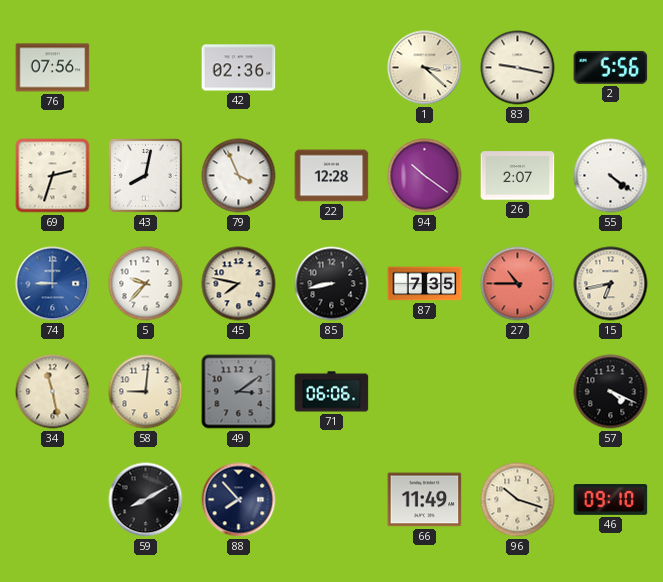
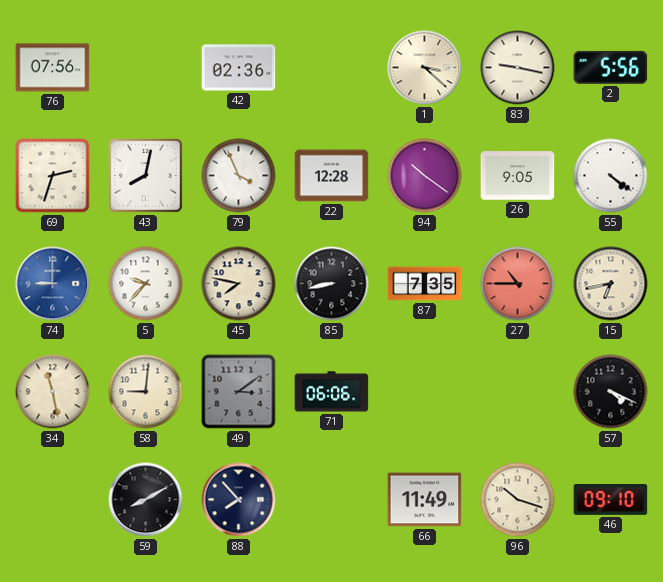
26: 2:07 -> 9:05 (518, 176)
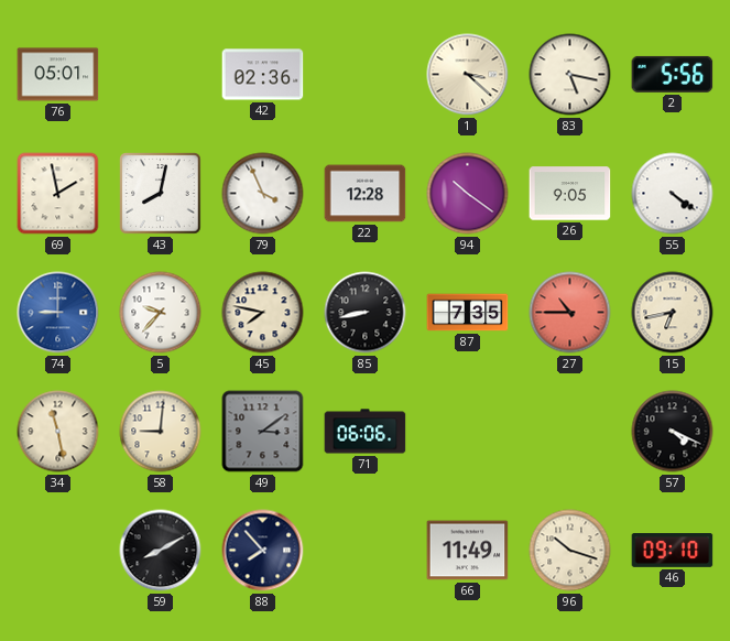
76: 07:56 -> 05:01 (58, 75)
83: 9:17 -> 5:17 (570, 75)
69: 2:33 -> 1:58 (58, 194)
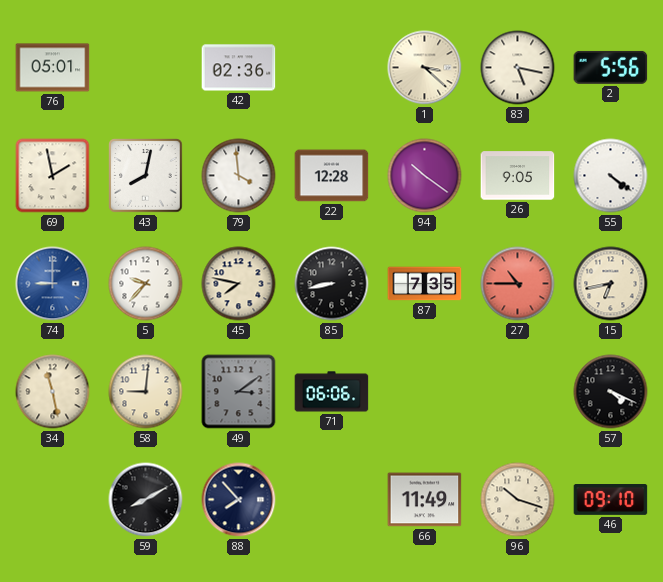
79: 3:56 -> 3:59 (239, 176)
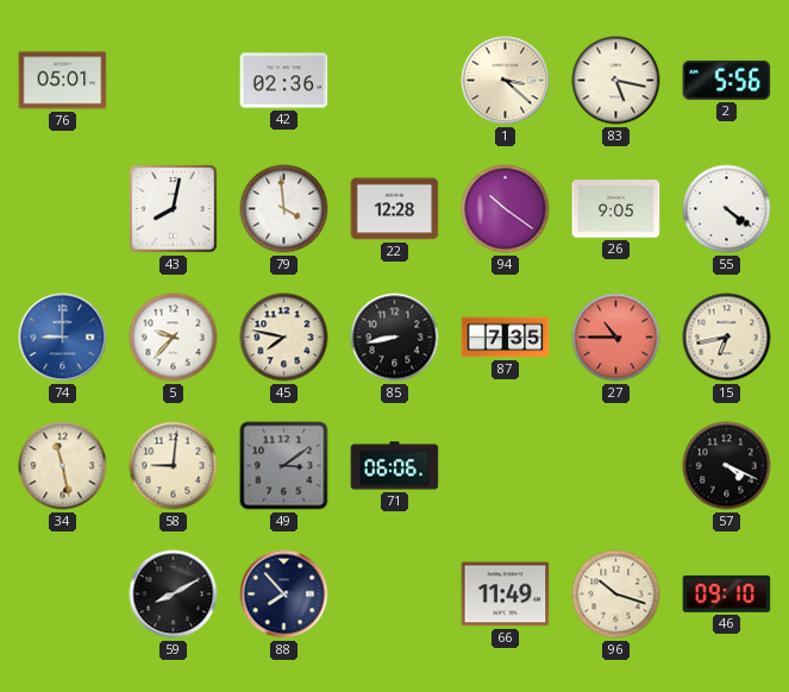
69: 1:58 -> none (53, 176)
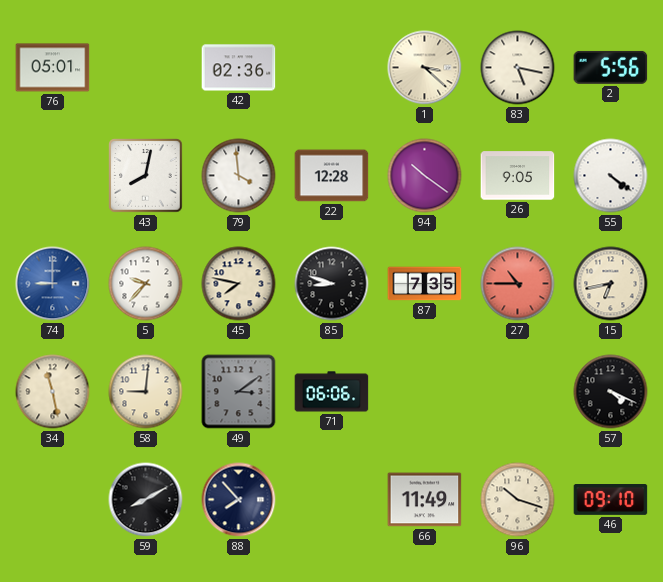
85: 8:43 -> 8:48 (332, 284)
